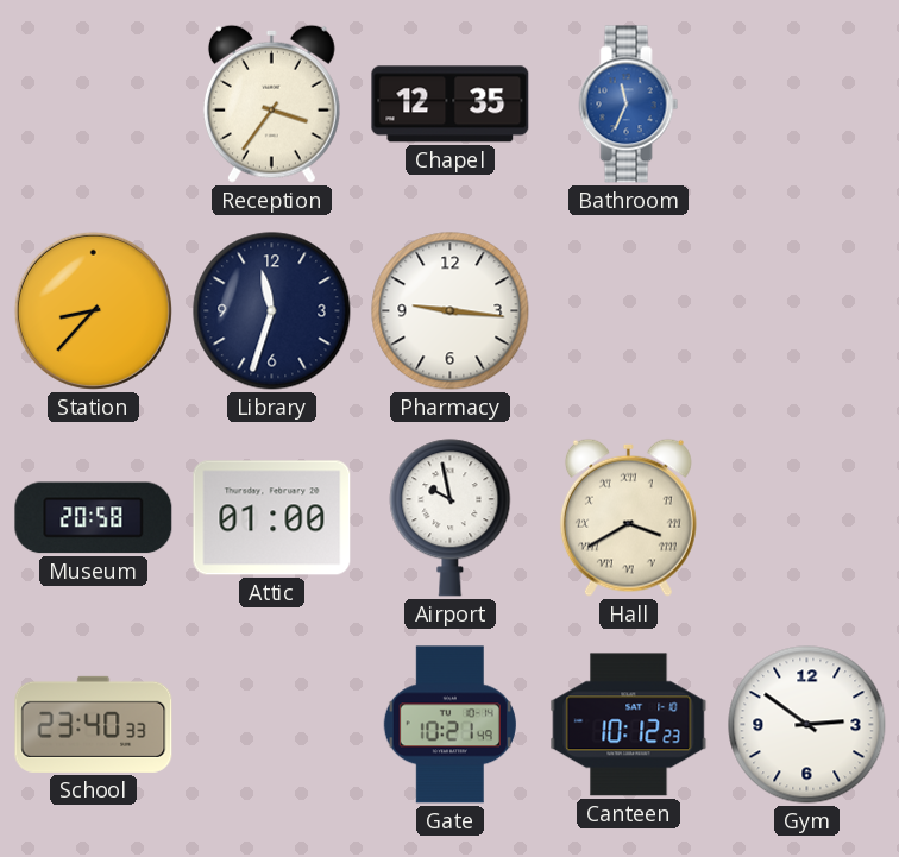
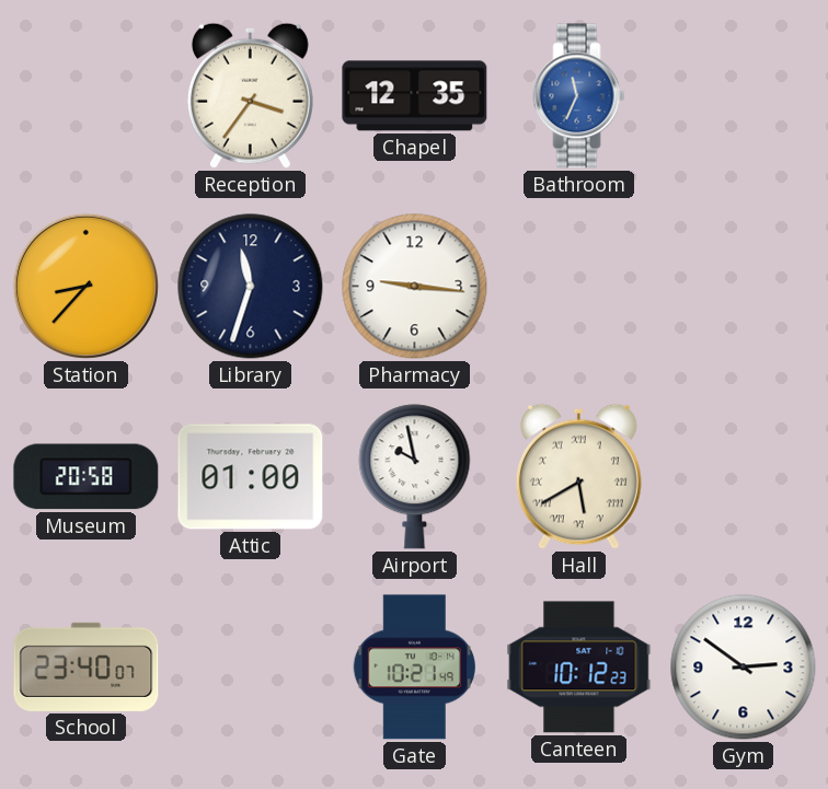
Hall: 3:40 -> 5:40 (578, 476)
School: 23:40:33 -> 23:40:07 (87, 666)
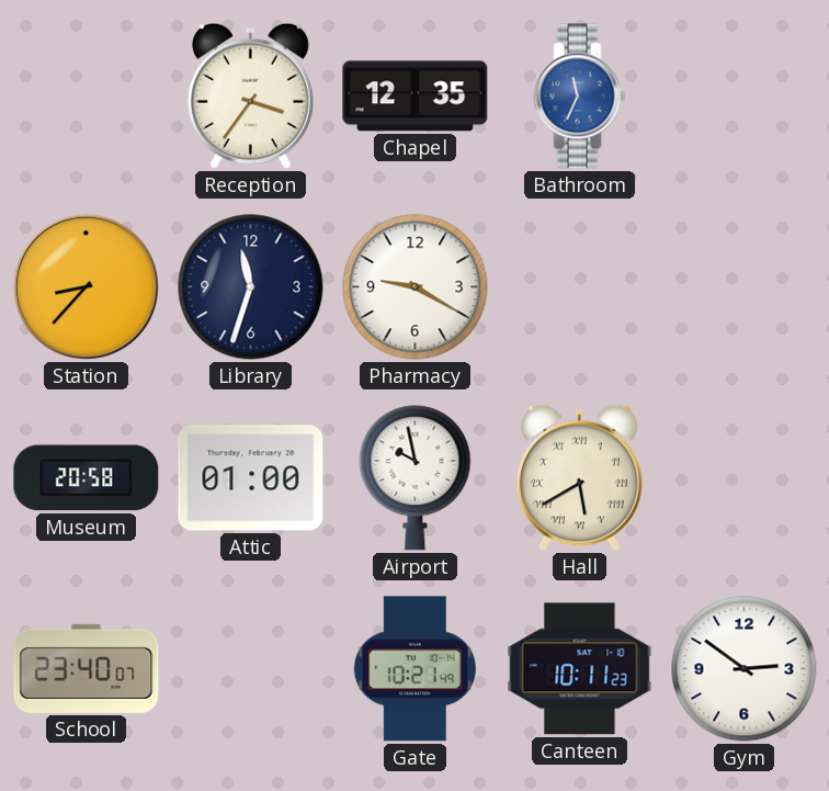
Pharmacy: 9:16 -> 9:20 (416, 287)
Canteen: 10:12 -> 10:11 (580, 669)
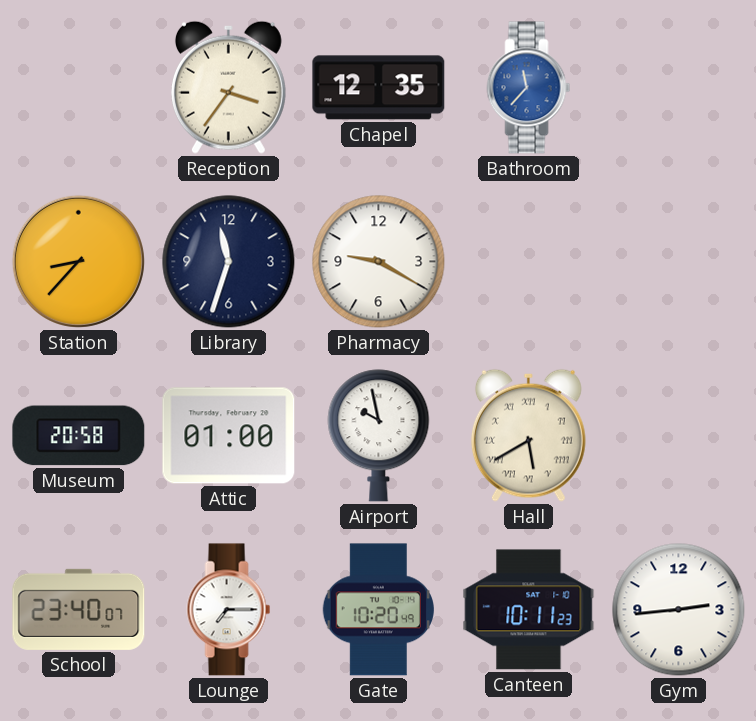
Bathroom: 11:34 -> 11:37 (529, 88)
Lounge: none -> 7:15 (229, 610)
Gate: 10:21 -> 10:20 (378, 610)
Gym: 2:51 -> 2:44 (679, 610)
